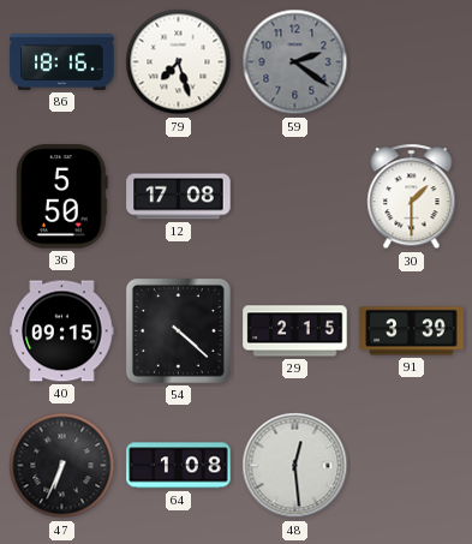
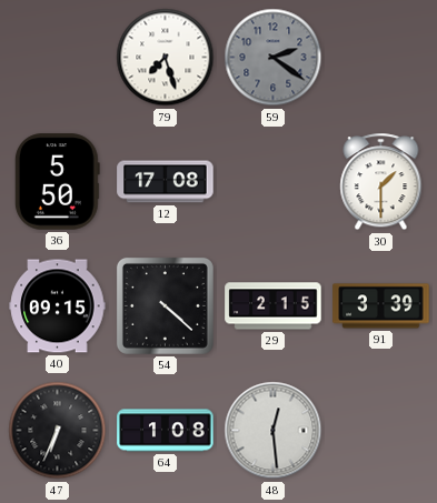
86: 18:16 -> none (62, 62)
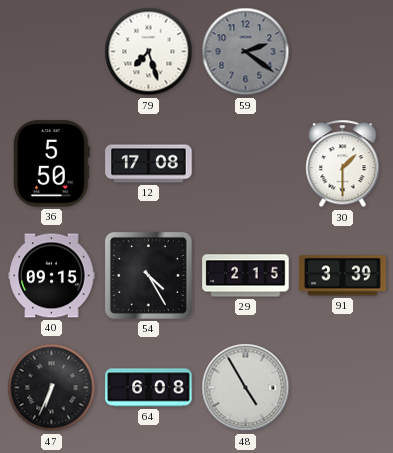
54: 4:22 -> 4:25 (148, 275)
64: 1:08 -> 6:08 (149, 388)
48: 12:29 -> 4:55 (246, 388)
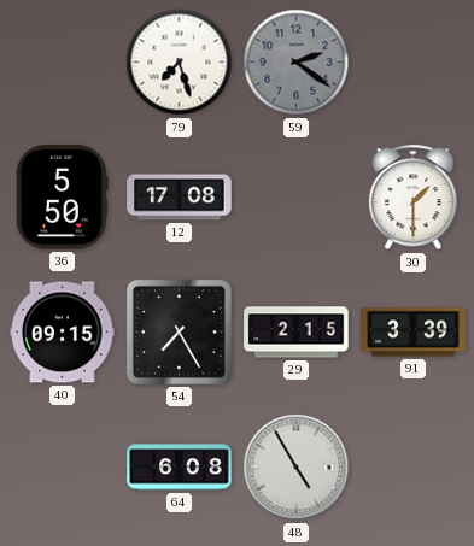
54: 4:25 -> 7:25 (179, 331)
47: 6:34 -> none (52, 388)
